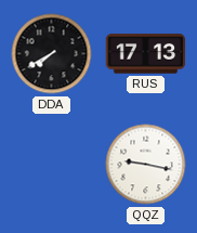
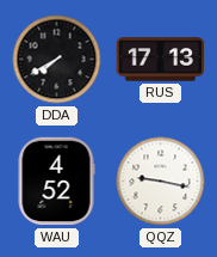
WAU: none -> 4:52 (56, 182)
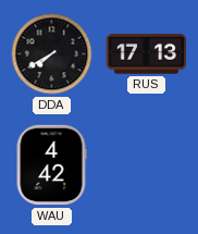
WAU: 4:52 -> 4:42 (51, 165)
QQZ: 9:17 -> none (161, 182)
